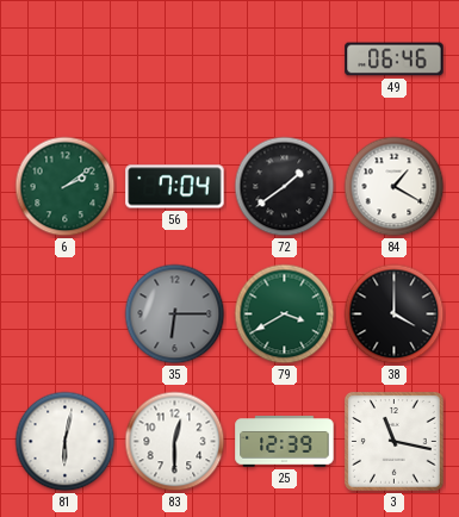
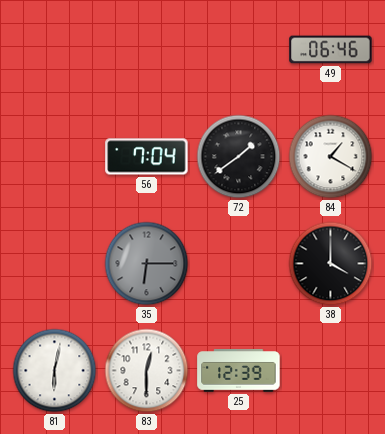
6: 2:09 -> none (66, 187)
79: 3:40 -> none (285, 314)
3: 11:17 -> none (395, 442)
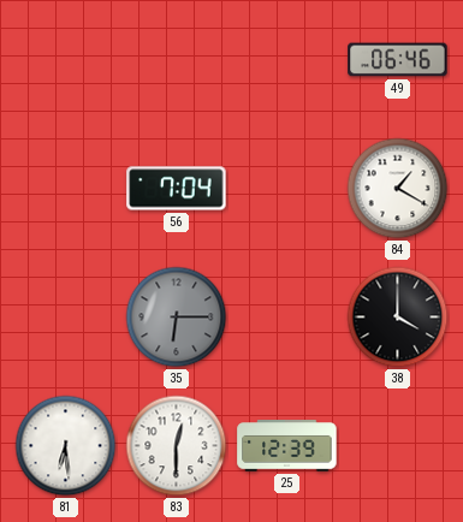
72: 1:39 -> none (239, 157)
81: 6:02 -> 6:29 (66, 446)
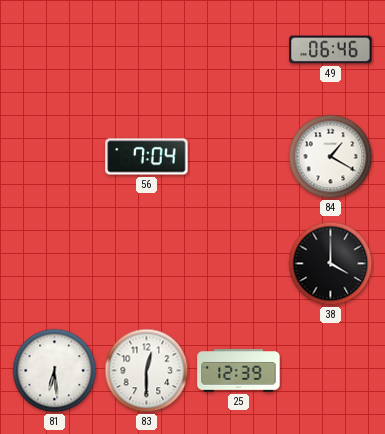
35: 6:15 -> none (177, 318)
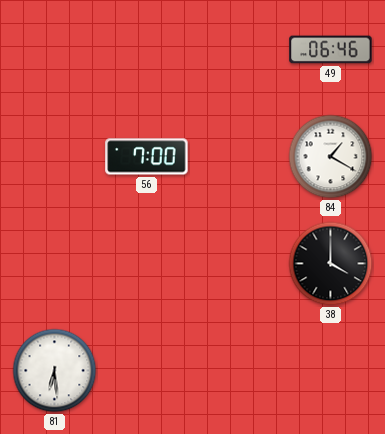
56: 7:04 -> 7:00 (147, 157)
83: 12:30 -> none (147, 371)
25: 12:39 -> none (239, 371)
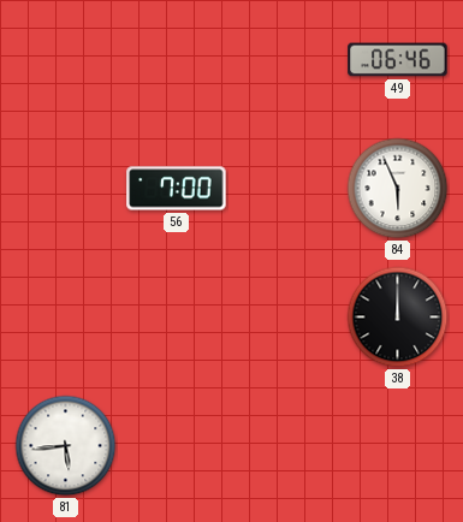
84: 1:20 -> 5:56 (398, 189)
38: 4:00 -> 12:00 (398, 318)
81: 6:29 -> 5:44 (66, 446)
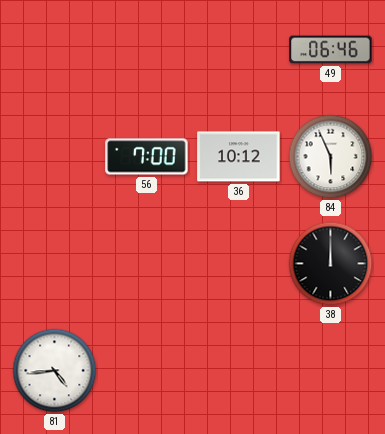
36: none -> 10:12 (239, 157)
81: 5:44 -> 4:44 (55, 371)
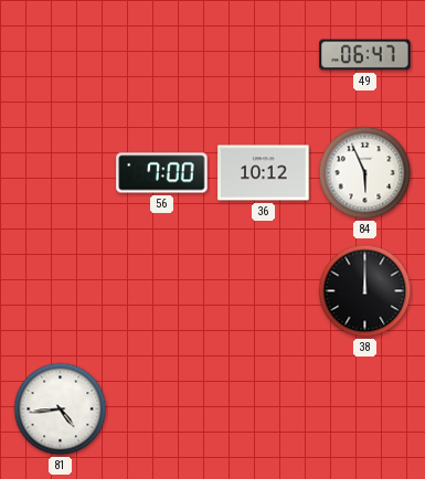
49: 06:46 -> 06:47 (365, 55)
